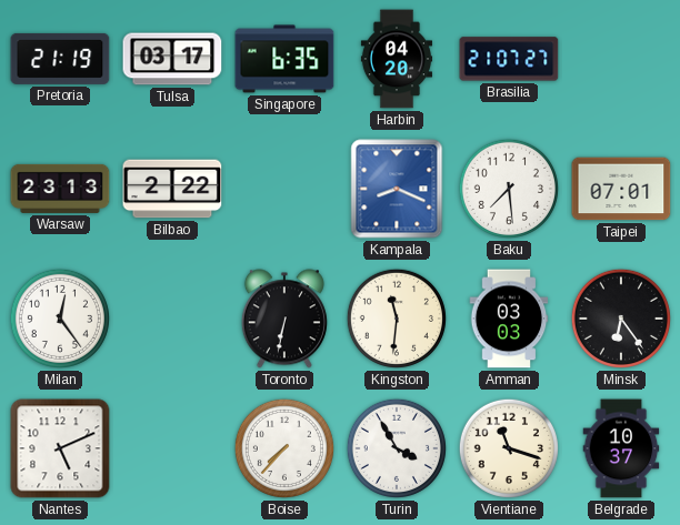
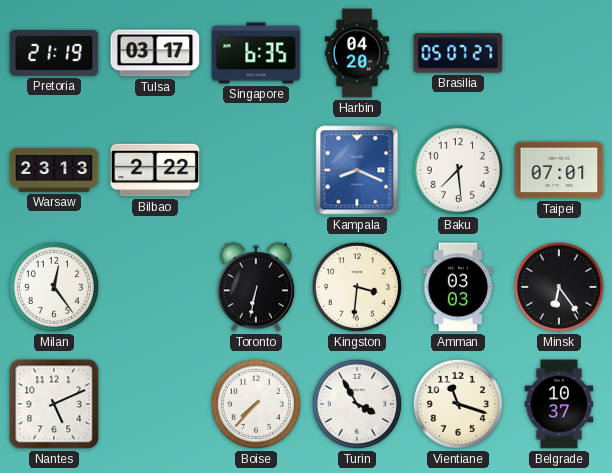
Brasilia: 21:07 -> 05:07 (458, 53)
Kingston: 11:31 -> 3:31 (357, 287)
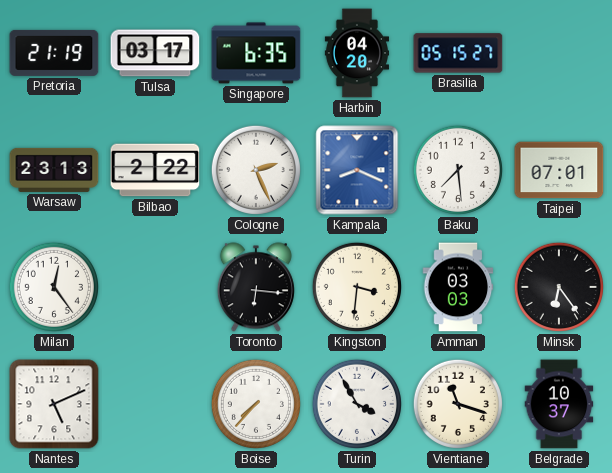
Brasilia: 05:07 -> 05:15 (458, 53)
Cologne: none -> 2:26 (256, 170)
Toronto: 6:32 -> 6:16 (256, 287)
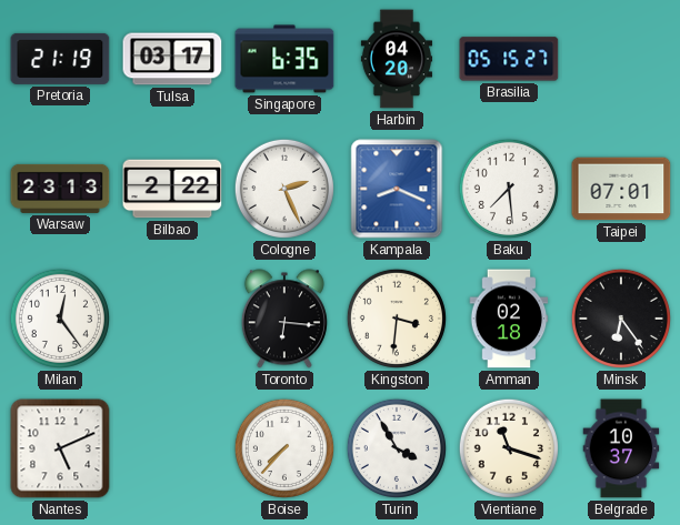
Amman: 03:03 -> 02:18 (509, 319)
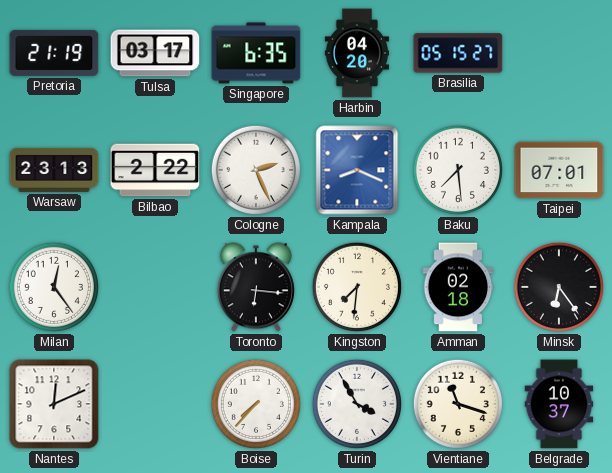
Kingston: 3:31 -> 7:31 (357, 287)
Nantes: 5:11 -> 12:11 (54, 404)
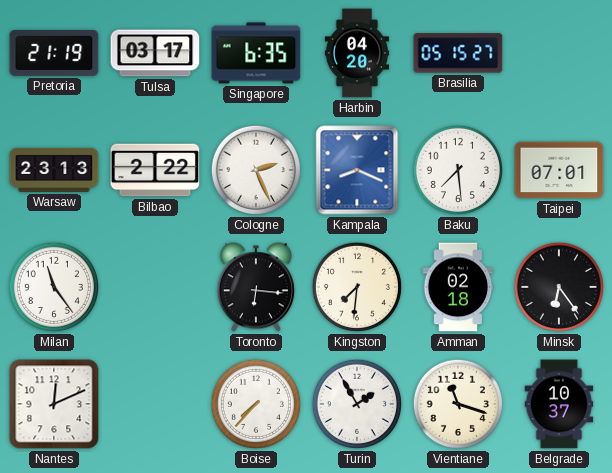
Milan: 12:24 -> 11:24 (54, 287)
Turin: 3:55 -> 1:55 (357, 404)
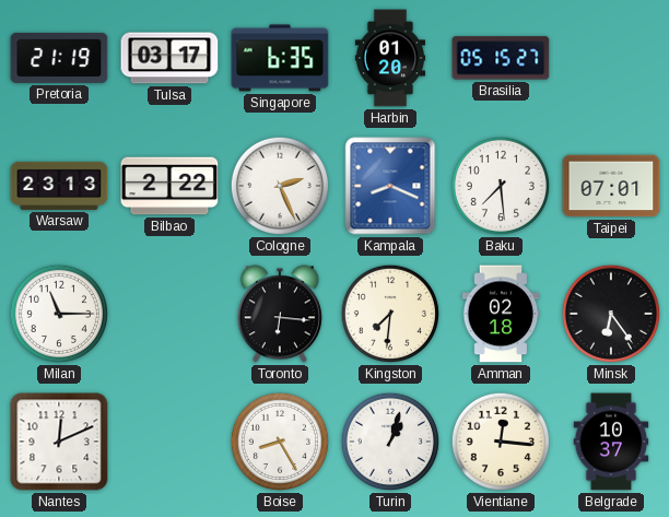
Harbin: 04:20 -> 01:20 (389, 58)
Milan: 11:24 -> 11:15 (59, 314)
Boise: 7:37 -> 8:25 (280, 442)
Turin: 1:55 -> 1:03 (390, 442)
Vientiane: 11:18 -> 12:16 (501, 442)
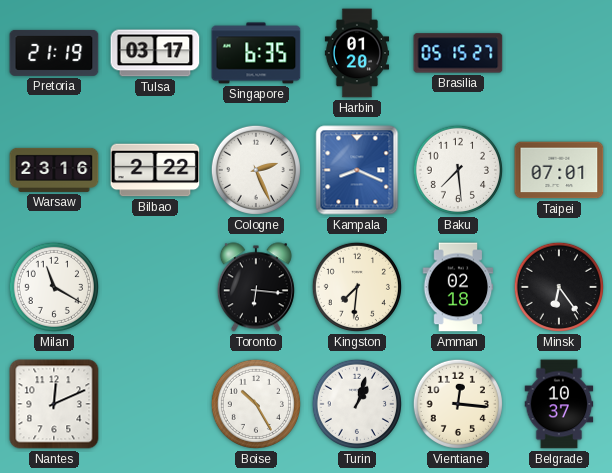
Warsaw: 23:13 -> 23:16 (54, 170)
Milan: 11:15 -> 11:20 (54, 287)
Boise: 8:25 -> 10:25 (256, 404)
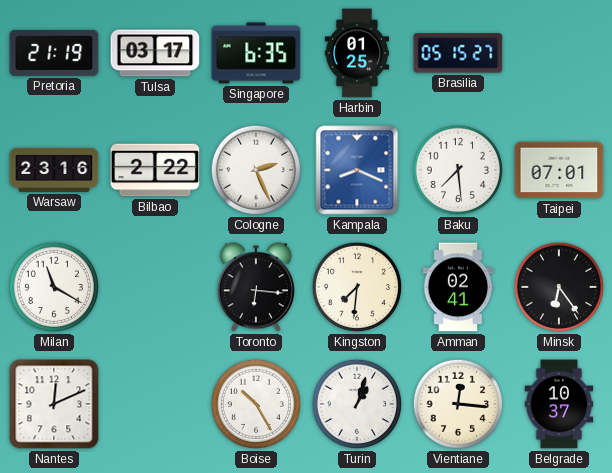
Harbin: 01:20 -> 01:25 (356, 53)
Amman: 02:18 -> 02:41 (458, 287)
